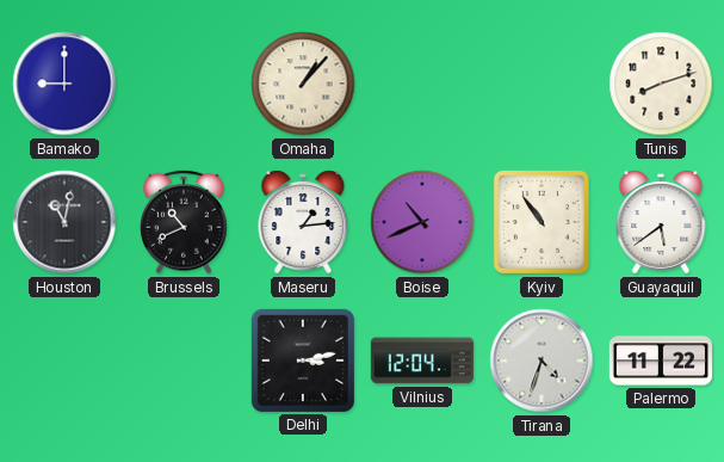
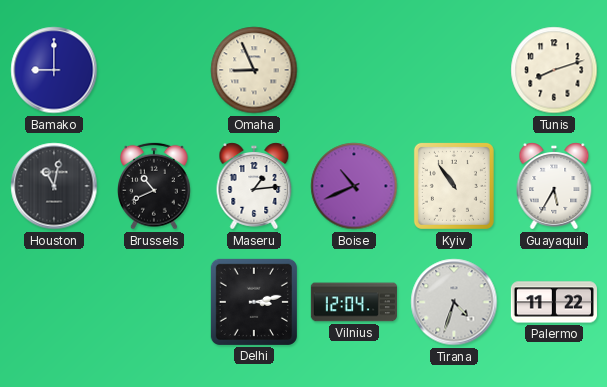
Omaha: 1:07 -> 8:56 (254, 70)
Guayaquil: 5:39 -> 5:35 (554, 186)
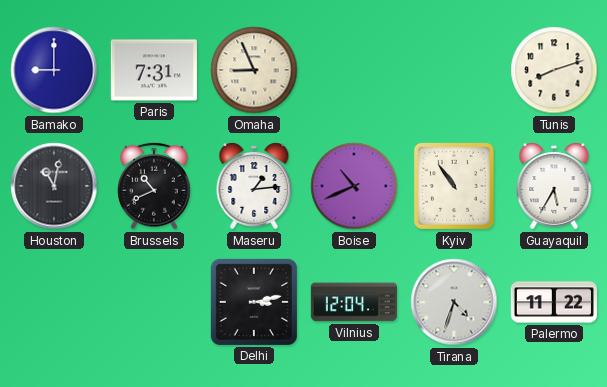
Paris: none -> 7:31 (154, 70)
